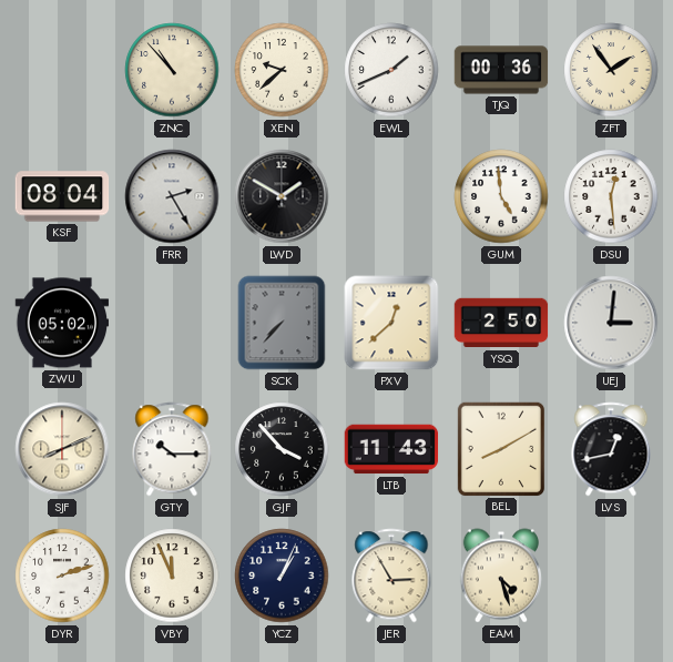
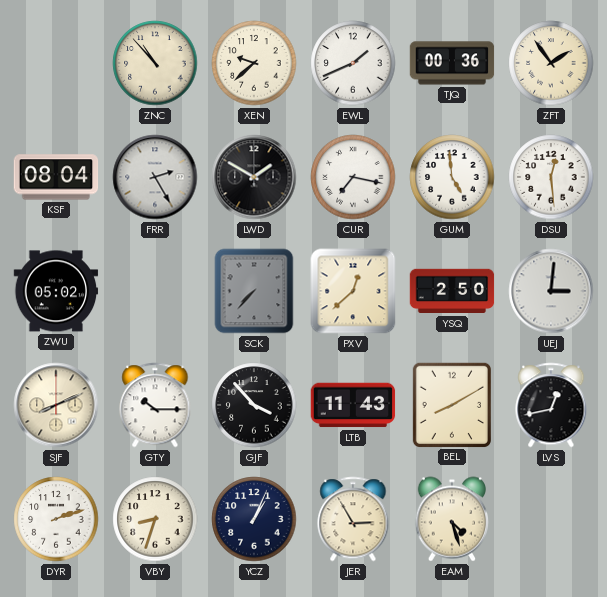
CUR: none -> 7:17 (353, 177)
VBY: 11:56 -> 8:33 (155, 519)
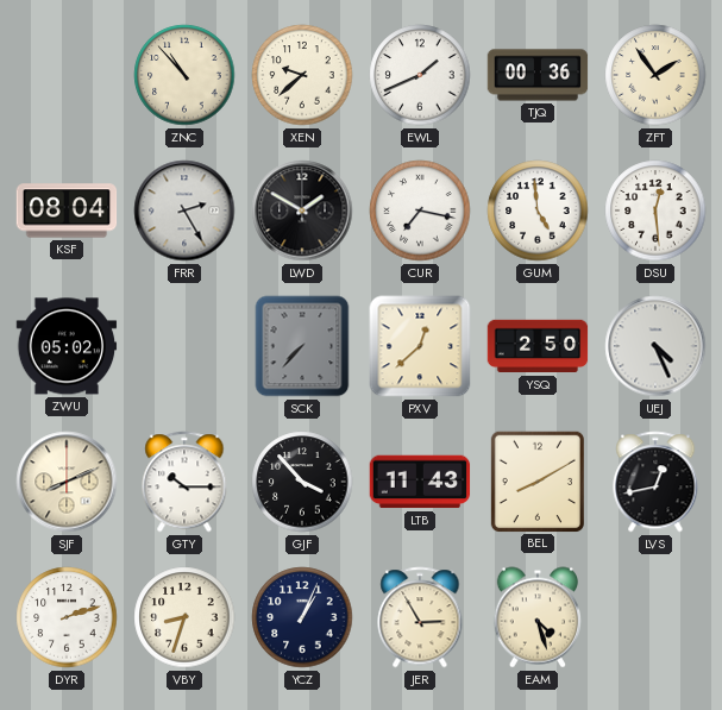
UEJ: 3:01 -> 4:26 (655, 346)
